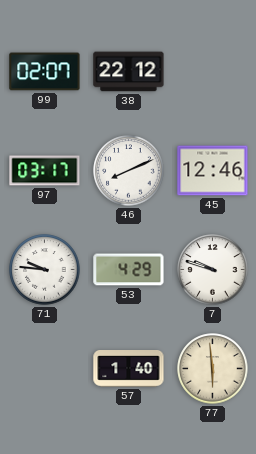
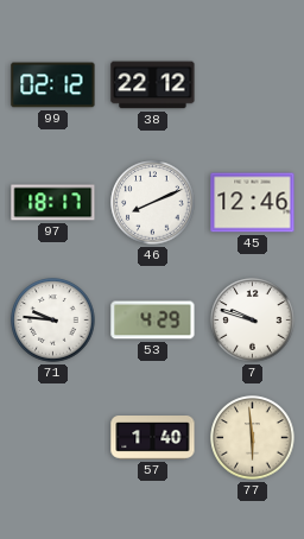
99: 02:07 -> 02:12 (53, 85)
97: 03:17 -> 18:17 (53, 203)
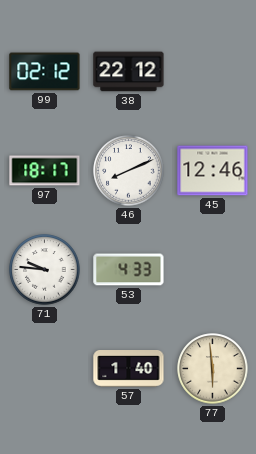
53: 4:29 -> 4:33 (129, 270)
7: 9:48 -> none (253, 321)
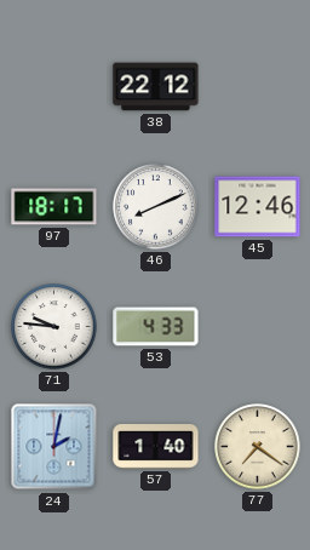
99: 02:12 -> none (45, 72)
24: none -> 2:02 (54, 447)
77: 5:59 -> 7:21 (258, 447)
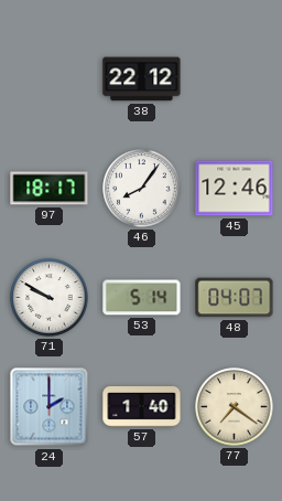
46: 8:11 -> 8:06 (142, 189)
71: 9:46 -> 9:50 (50, 298)
53: 4:33 -> 5:14 (142, 298)
48: none -> 04:07 (235, 298)
24: 2:02 -> 2:00 (50, 407)
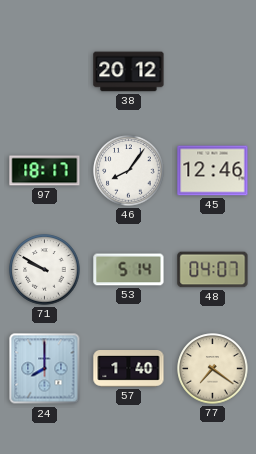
38: 22:12 -> 20:12 (129, 72)
24: 2:00 -> 8:00 (45, 369)
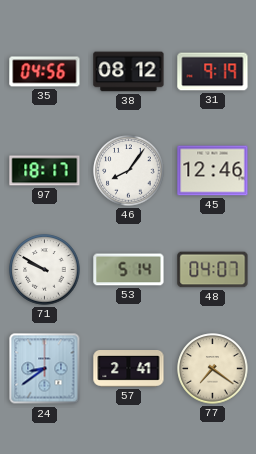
35: none -> 04:56 (45, 72)
38: 20:12 -> 08:12 (129, 72)
31: none -> 9:19 (213, 72)
24: 8:00 -> 8:39 (45, 369)
57: 1:40 -> 2:41 (129, 369)
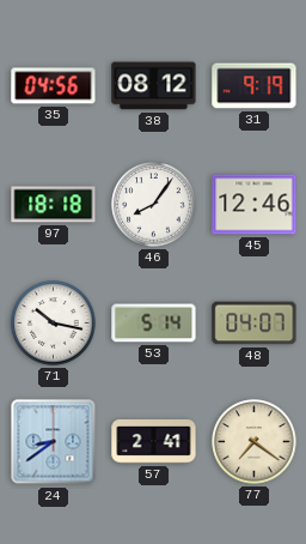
97: 18:17 -> 18:18 (54, 205)
71: 9:50 -> 10:17 (54, 324)
